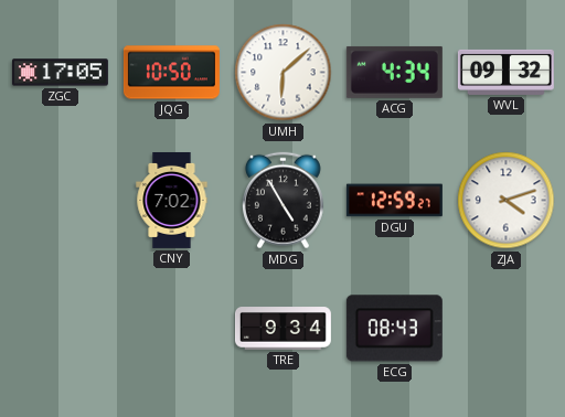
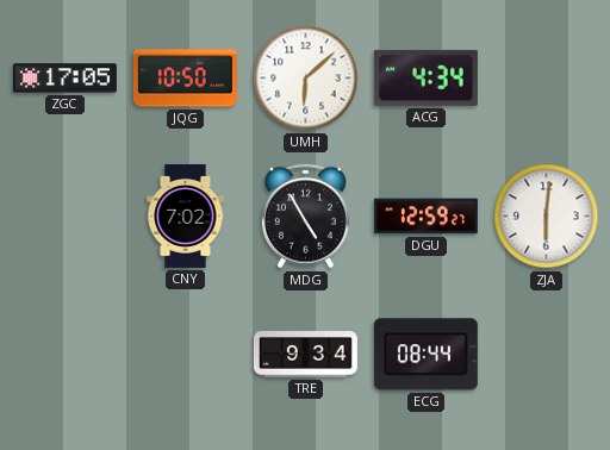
WVL: 09:32 -> none (505, 72)
ZJA: 4:12 -> 6:01 (547, 217)
ECG: 08:43 -> 08:44 (425, 355)
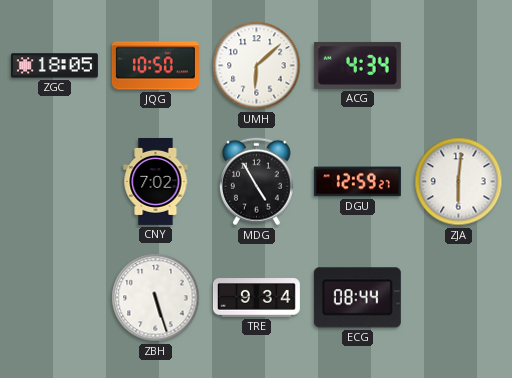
ZGC: 17:05 -> 18:05 (54, 66)
ZBH: none -> 5:27 (156, 298)
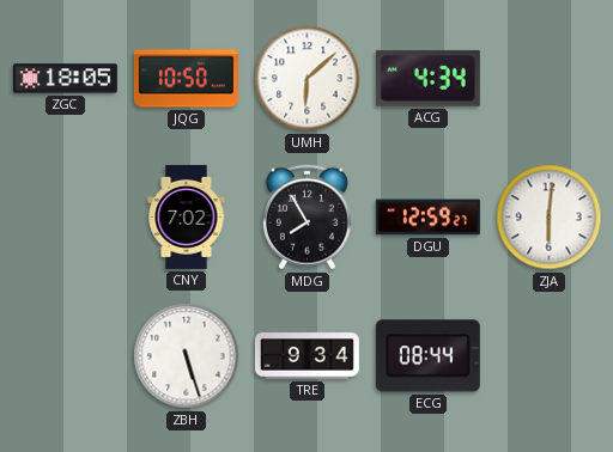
MDG: 4:55 -> 7:55 (306, 218)
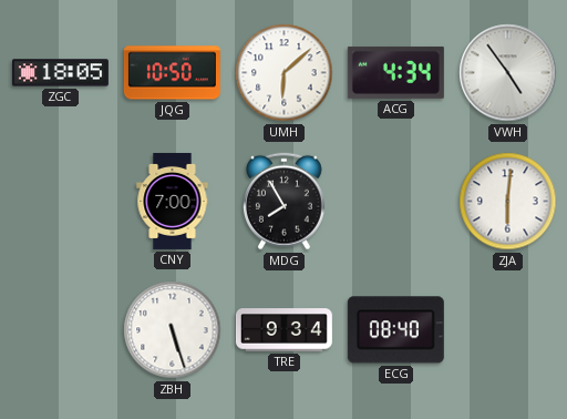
VWH: none -> 4:54 (508, 73)
CNY: 7:02 -> 7:00 (173, 201)
DGU: 12:59 -> none (427, 218)
ECG: 08:44 -> 08:40 (395, 330)
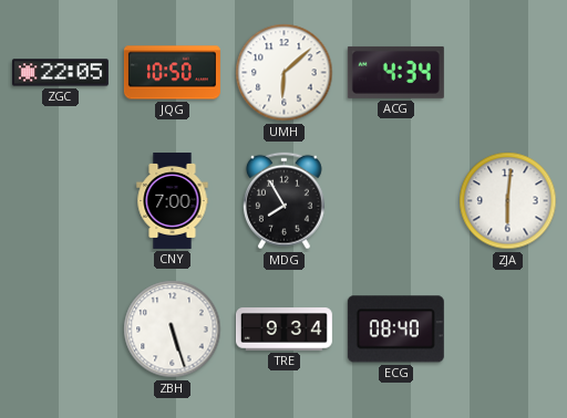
ZGC: 18:05 -> 22:05 (60, 73)
VWH: 4:54 -> none (508, 73)
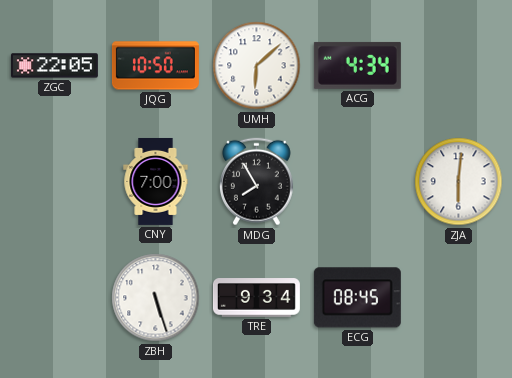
ECG: 08:40 -> 08:45 (357, 298)
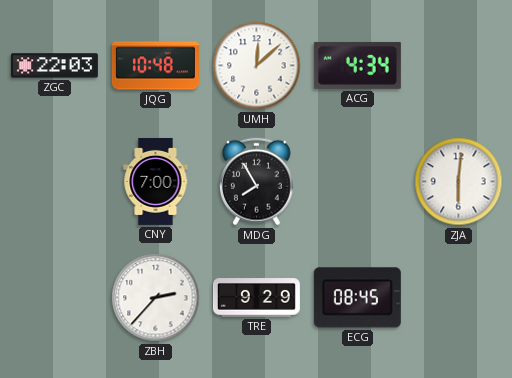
ZGC: 22:05 -> 22:03 (54, 66)
JQG: 10:50 -> 10:48 (155, 66)
UMH: 6:08 -> 12:08 (257, 66)
ZBH: 5:27 -> 2:37 (156, 298)
TRE: 9:34 -> 9:29 (256, 298)
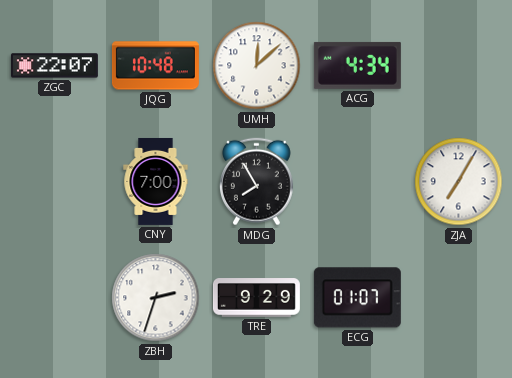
ZGC: 22:03 -> 22:07 (54, 66)
ZJA: 6:01 -> 7:05 (459, 182)
ZBH: 2:37 -> 2:33 (156, 298)
ECG: 08:45 -> 01:07 (357, 298)
